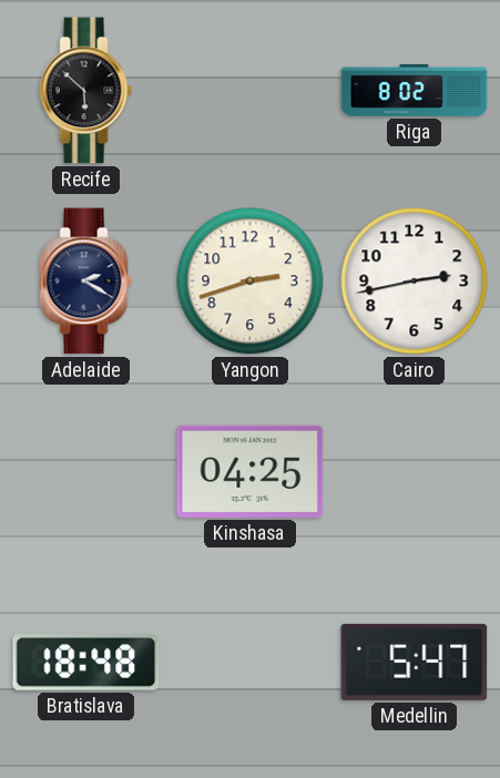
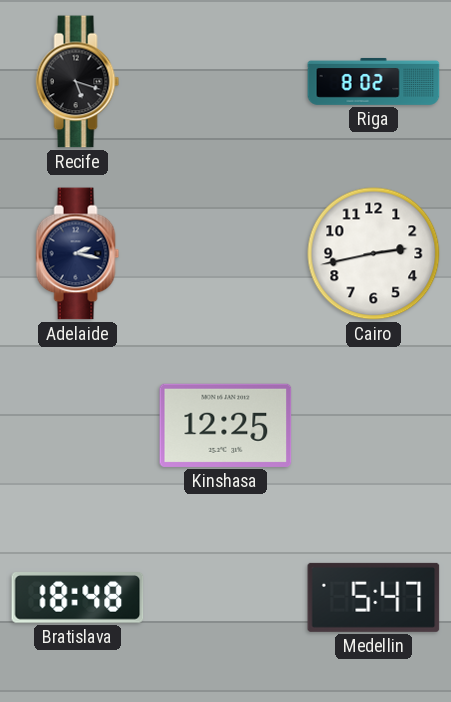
Recife: 5:52 -> 5:18 (78, 82)
Adelaide: 2:20 -> 2:17 (78, 254)
Yangon: 2:42 -> none (251, 281)
Kinshasa: 04:25 -> 12:25 (226, 425)
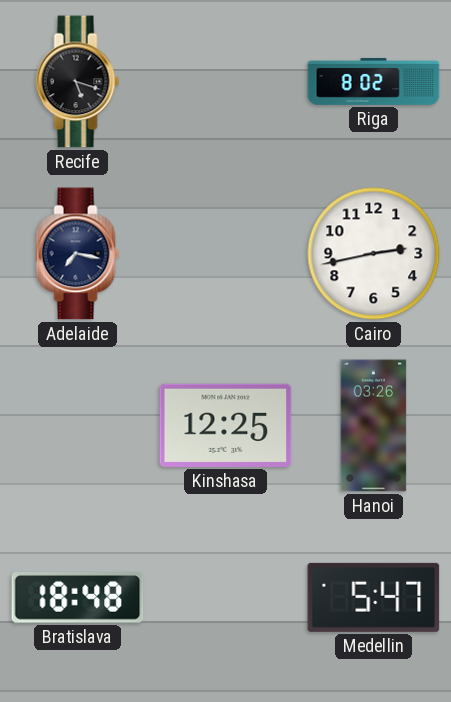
Adelaide: 2:17 -> 7:17 (78, 254)
Hanoi: none -> 03:26 (374, 426)
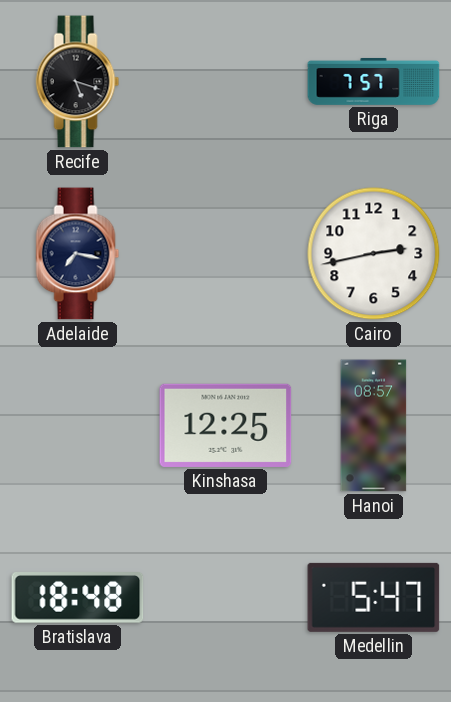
Riga: 8:02 -> 7:57 (374, 82)
Hanoi: 03:26 -> 08:57 (374, 426)
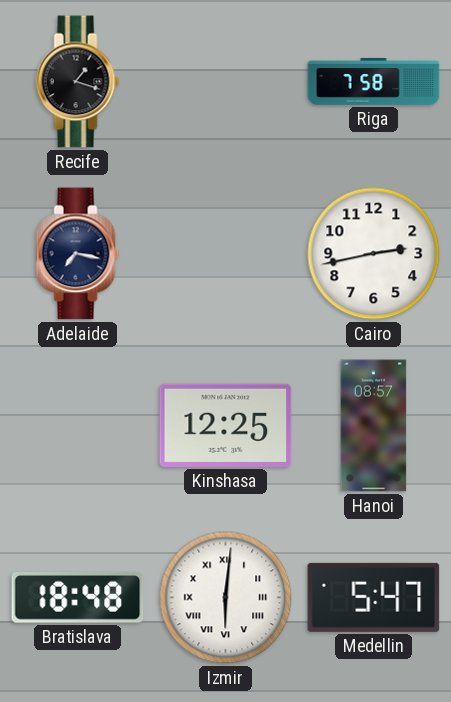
Recife: 5:18 -> 1:18 (78, 82)
Riga: 7:57 -> 7:58 (374, 82)
Izmir: none -> 6:01 (226, 598)
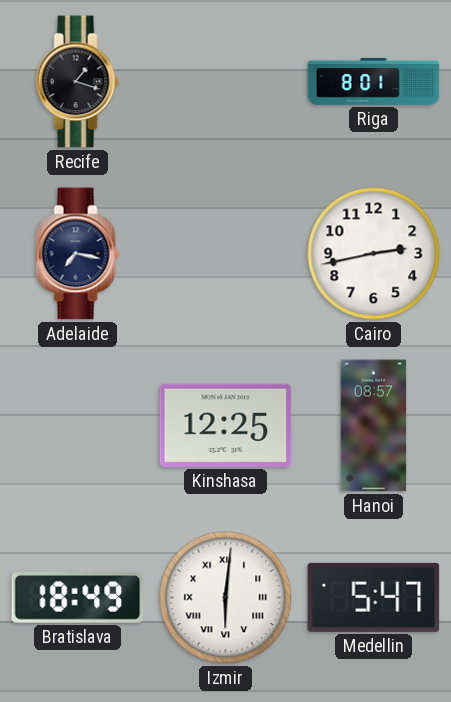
Riga: 7:58 -> 8:01 (374, 82)
Bratislava: 18:48 -> 18:49 (78, 598)
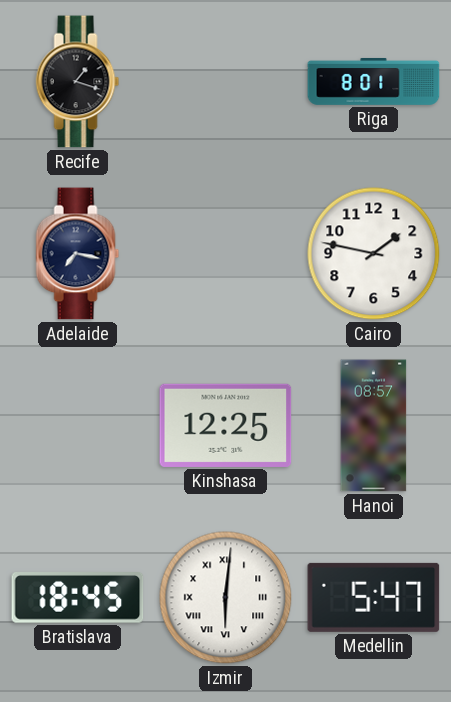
Cairo: 2:43 -> 1:47 (374, 254)
Bratislava: 18:49 -> 18:45 (78, 598)
